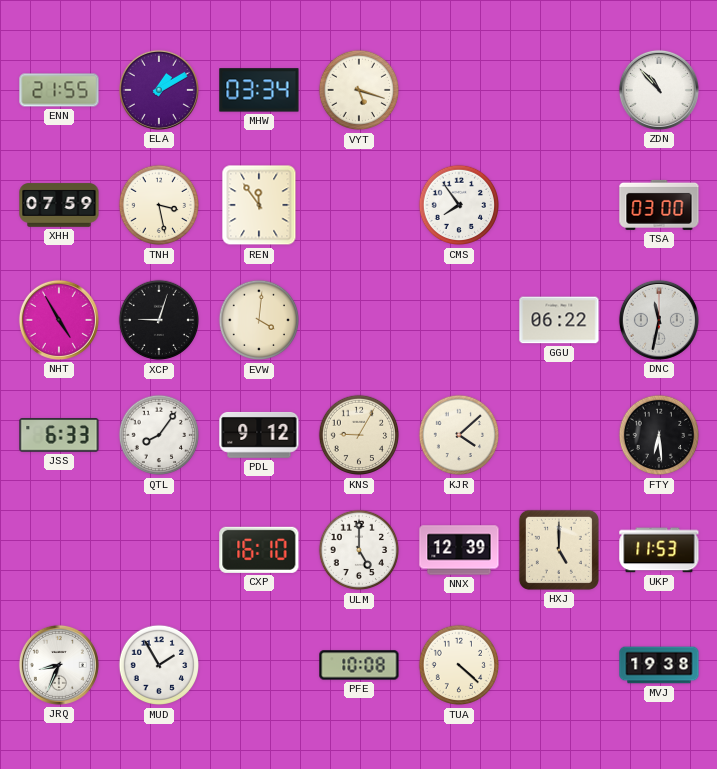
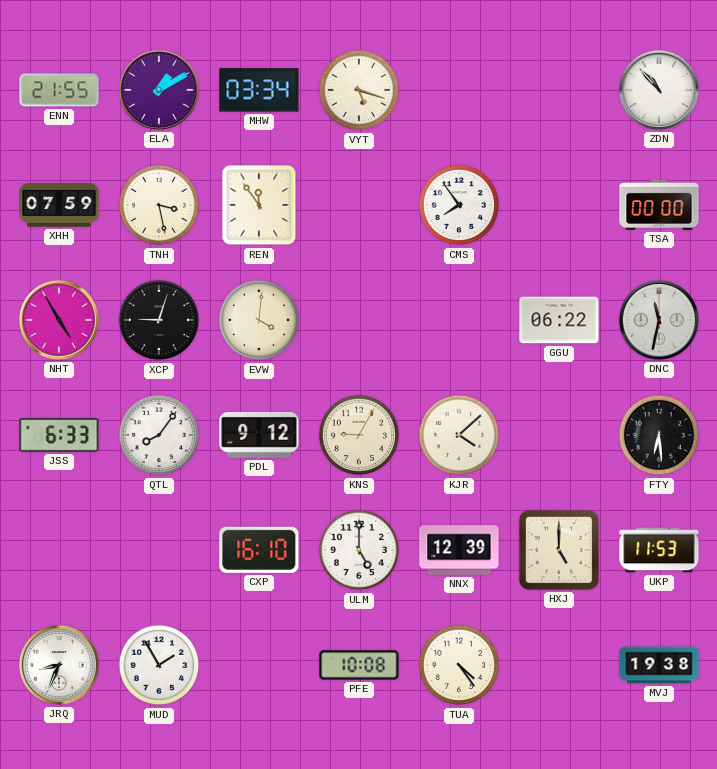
TSA: 03:00 -> 00:00 (659, 205)
TUA: 4:22 -> 4:24 (459, 665)
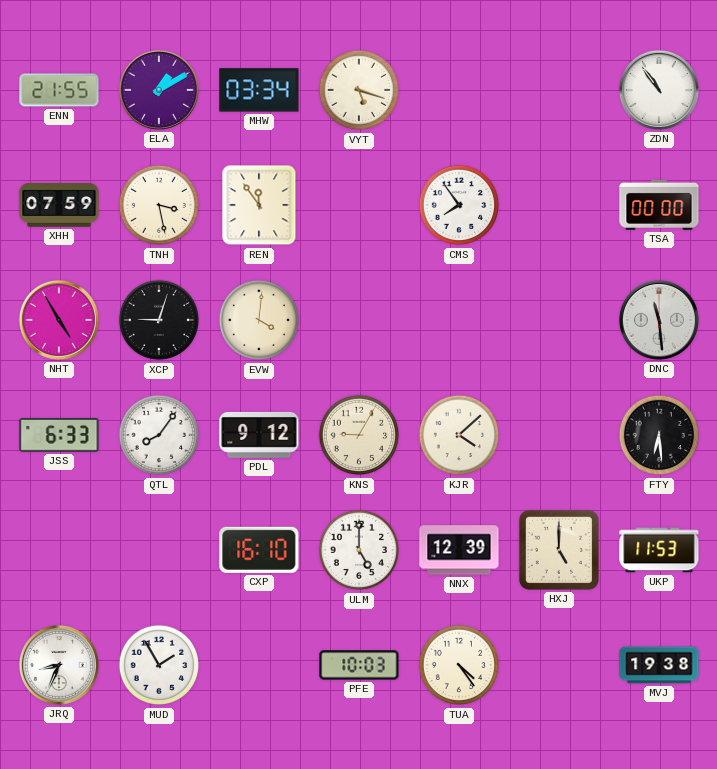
ZDN: 10:53 -> 10:54 (659, 90)
GGU: 06:22 -> none (559, 320)
DNC: 11:32 -> 11:29 (659, 320)
PFE: 10:08 -> 10:03 (359, 665)
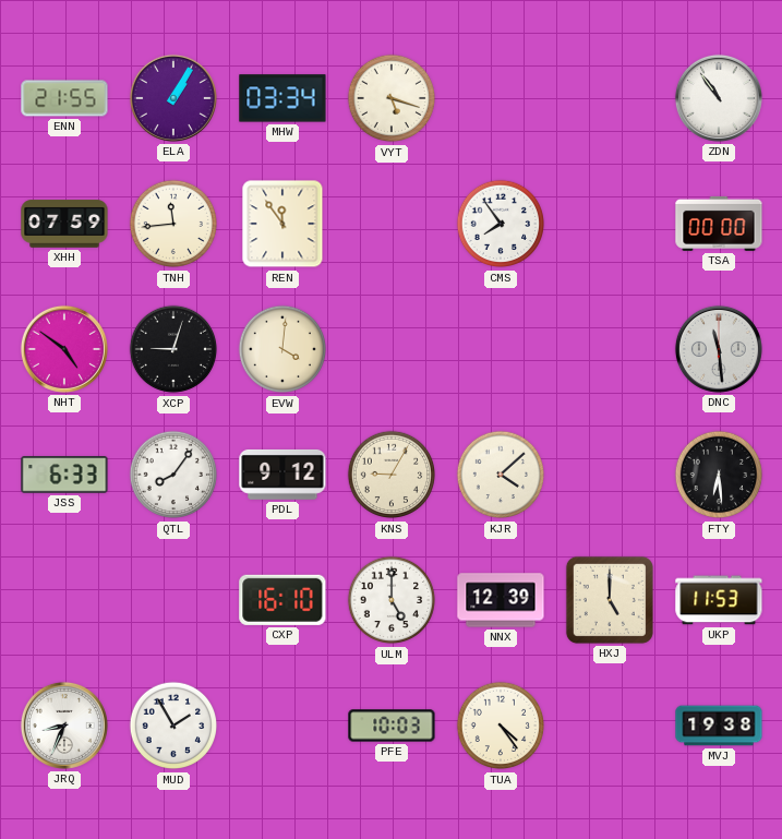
ELA: 1:10 -> 1:05 (173, 98)
TNH: 3:28 -> 11:44 (173, 224)
NHT: 4:55 -> 4:51 (64, 349)
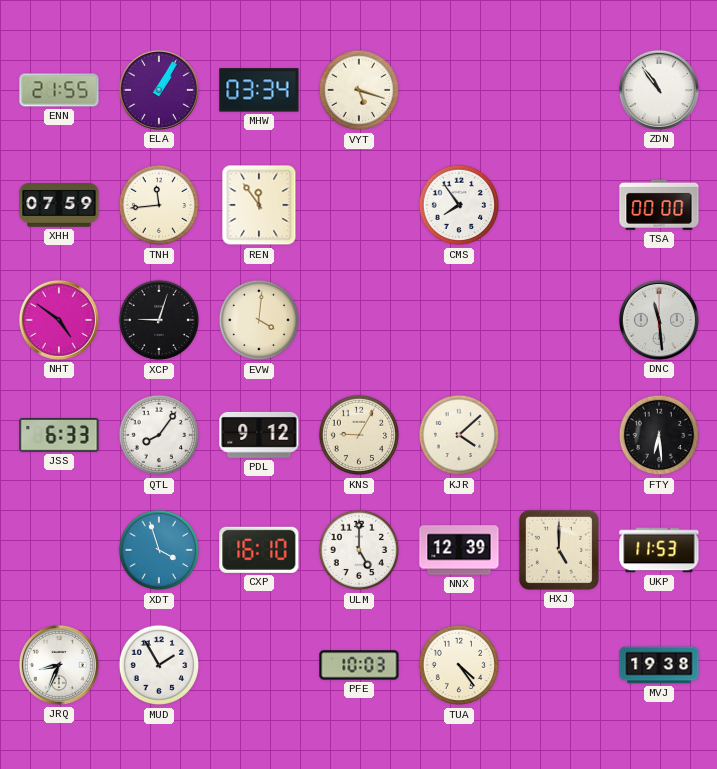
XDT: none -> 3:57 (159, 550)
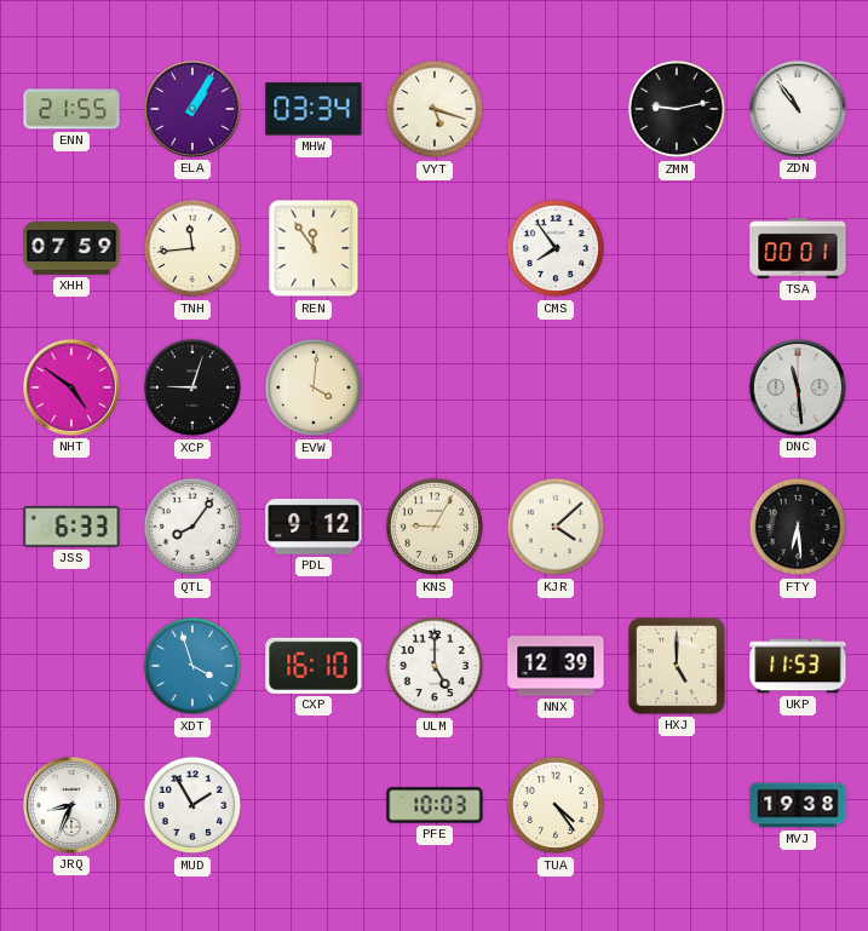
ZMM: none -> 9:13 (677, 109)
TSA: 00:00 -> 00:01 (798, 248)
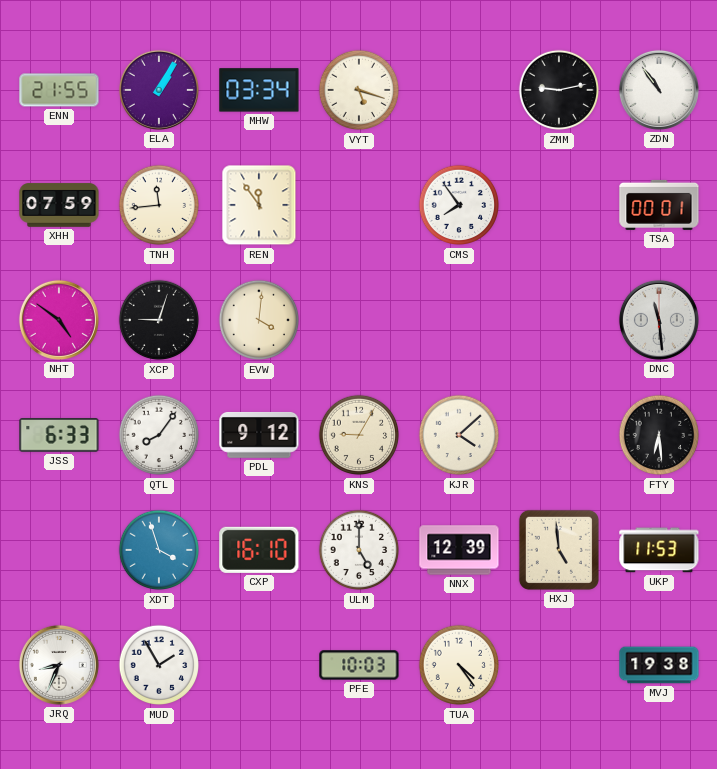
HXJ: 5:00 -> 4:59 (559, 550)
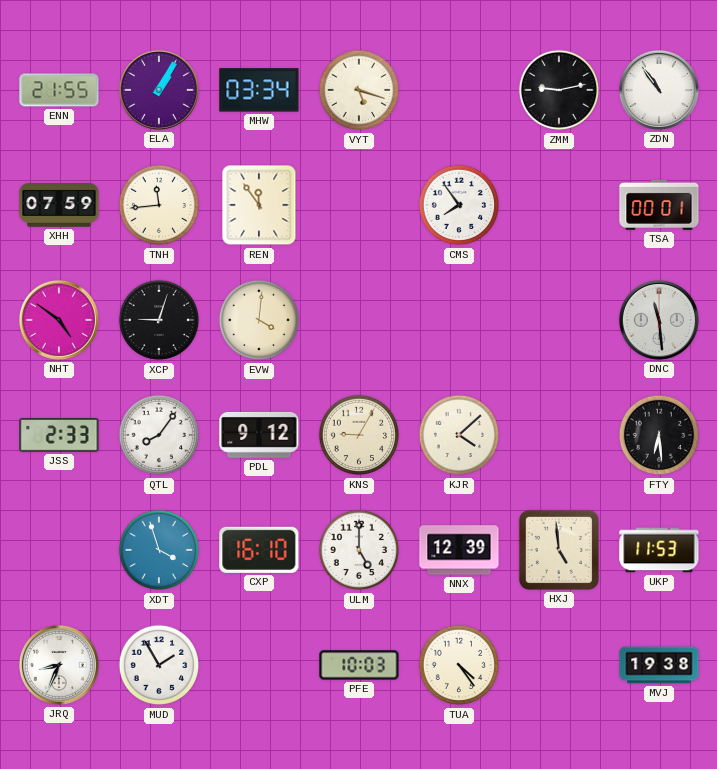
JSS: 6:33 -> 2:33 (59, 435)
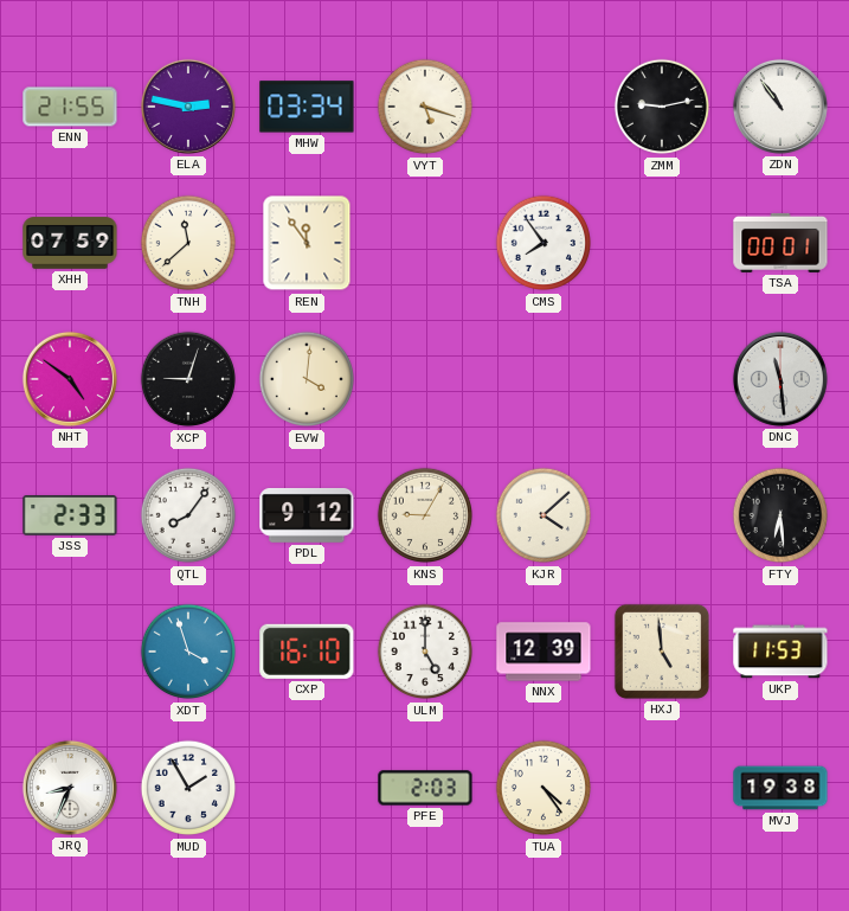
ELA: 1:05 -> 2:47 (188, 107)
TNH: 11:44 -> 11:38 (188, 243)
PFE: 10:03 -> 2:03 (425, 788)
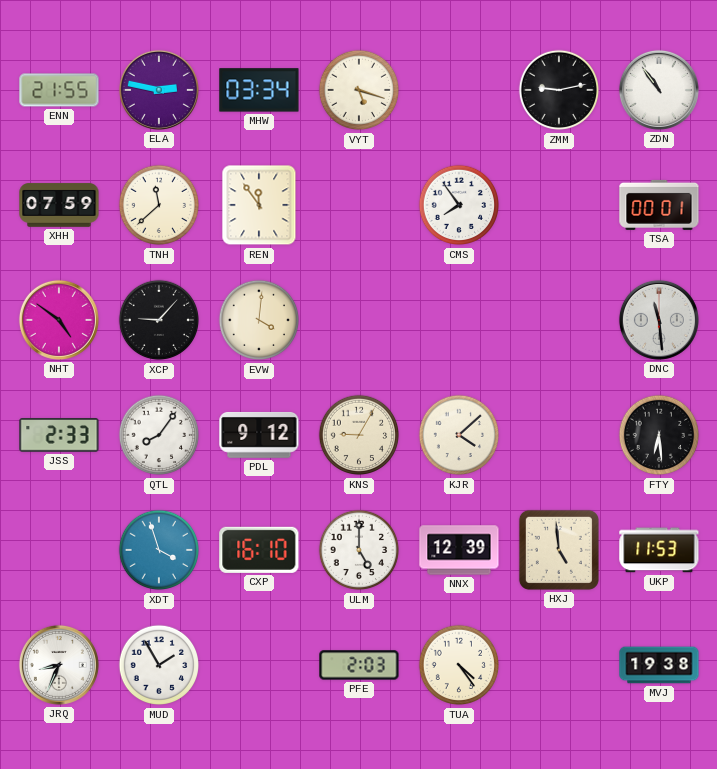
XCP: 9:03 -> 9:07 (159, 320)
